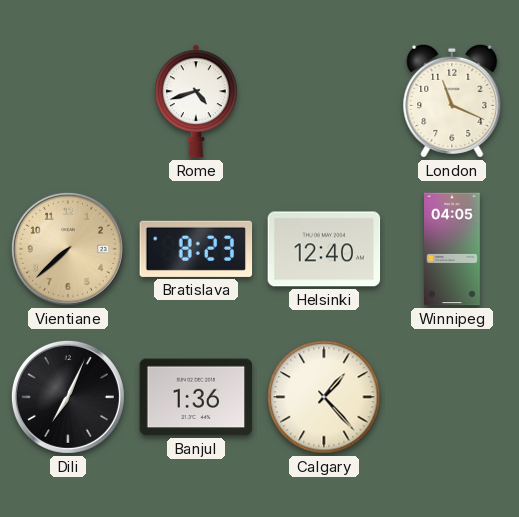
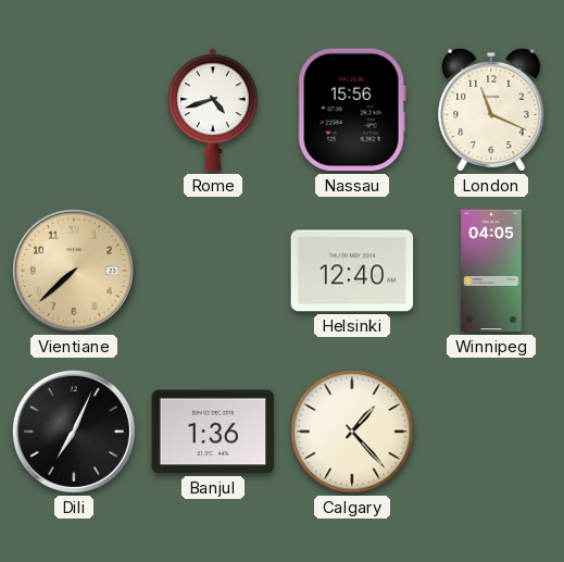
Nassau: none -> 15:56 (352, 110)
Bratislava: 8:23 -> none (196, 249)
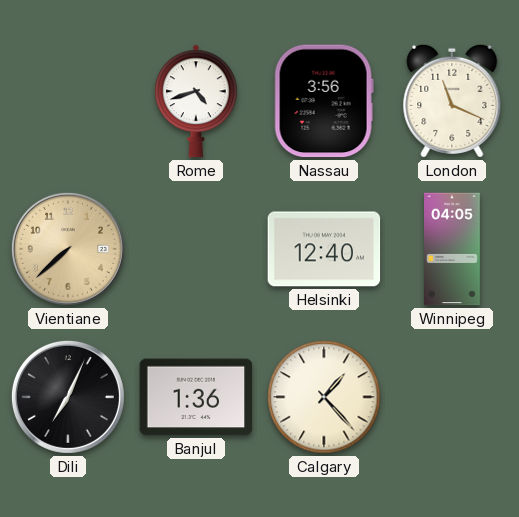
Nassau: 15:56 -> 3:56 (324, 101)
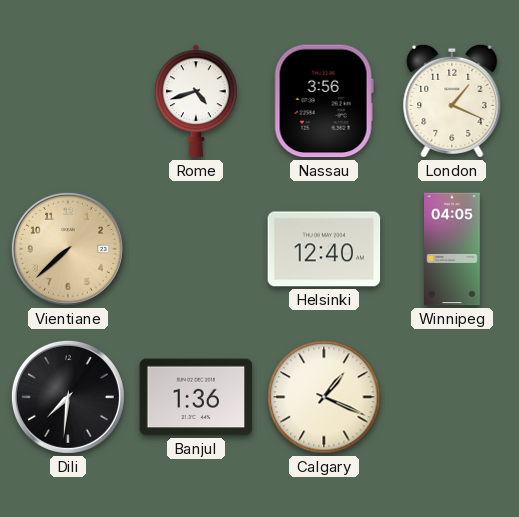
London: 11:19 -> 1:19 (452, 101)
Dili: 7:04 -> 7:31 (68, 397)
Calgary: 1:23 -> 1:19 (324, 397)
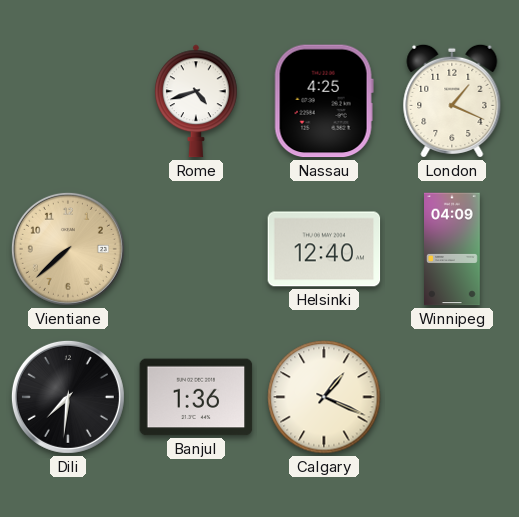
Nassau: 3:56 -> 4:25 (324, 101)
Winnipeg: 04:05 -> 04:09 (453, 249)
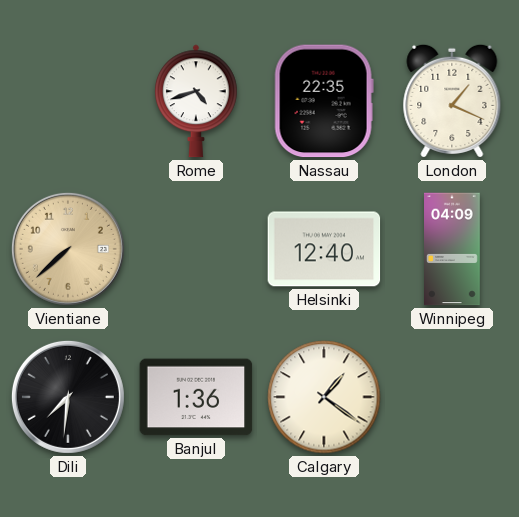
Nassau: 4:25 -> 22:35 (324, 101)
Calgary: 1:19 -> 1:21 (324, 397)
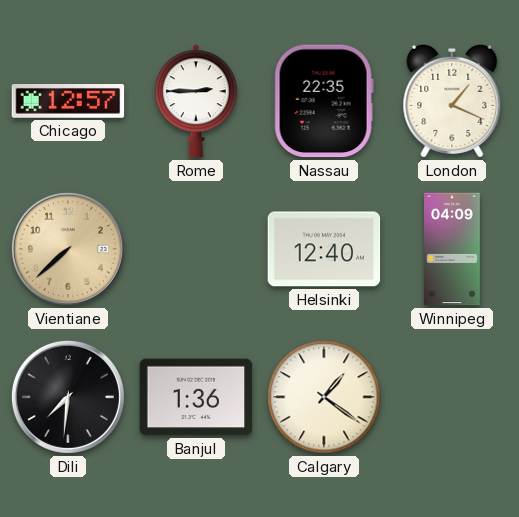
Chicago: none -> 12:57 (68, 102)
Rome: 4:42 -> 2:45 (197, 101)
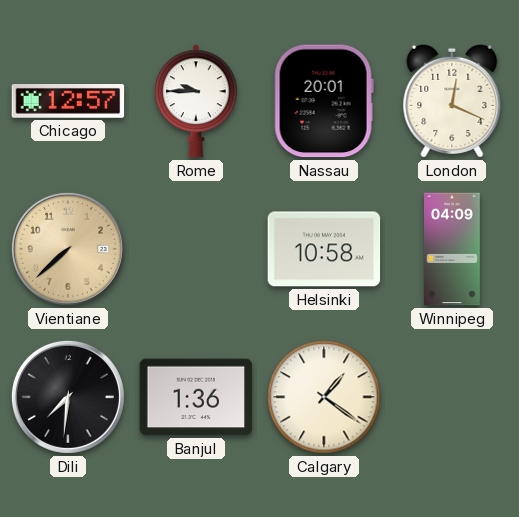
Rome: 2:45 -> 9:45 (197, 101)
Nassau: 22:35 -> 20:01 (324, 101)
London: 1:19 -> 12:19 (452, 101)
Helsinki: 12:40 -> 10:58 (324, 249)
